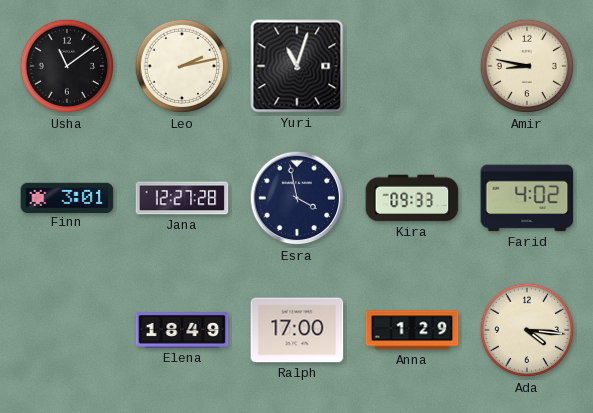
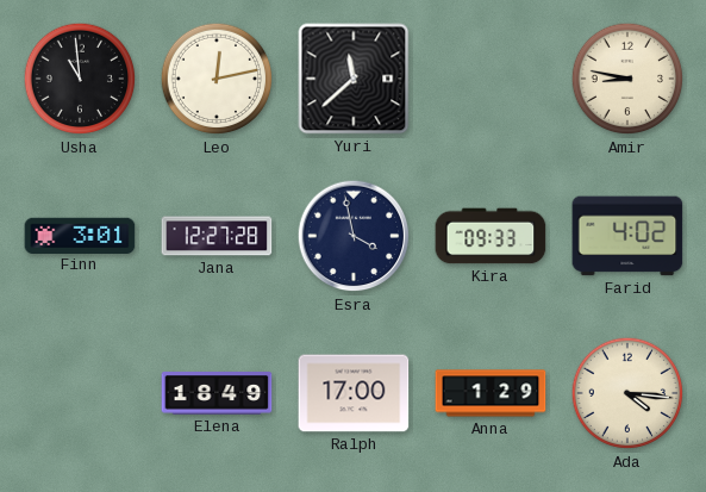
Usha: 11:09 -> 10:59 (80, 79)
Leo: 2:13 -> 12:13 (217, 79)
Yuri: 11:03 -> 11:38 (354, 79)
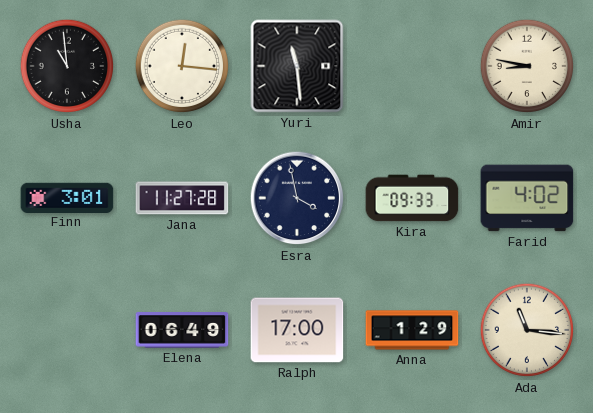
Leo: 12:13 -> 12:16 (182, 66)
Yuri: 11:38 -> 11:29 (297, 66)
Jana: 12:27 -> 11:27 (182, 198)
Elena: 18:49 -> 06:49 (182, 331)
Ada: 4:16 -> 11:16 (527, 330)
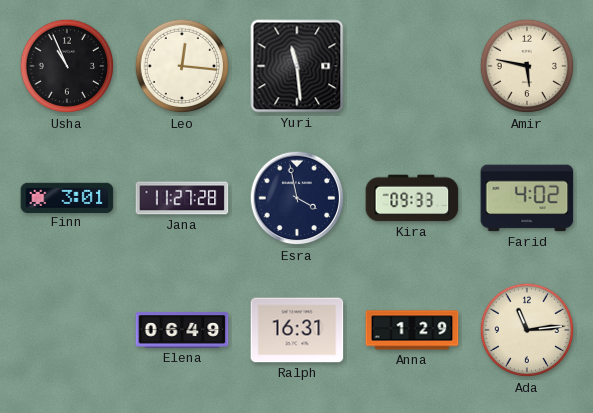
Usha: 10:59 -> 10:56 (67, 66)
Amir: 8:47 -> 5:47 (527, 66)
Ralph: 17:00 -> 16:31 (297, 330)
Ada: 11:16 -> 11:14 (527, 330)
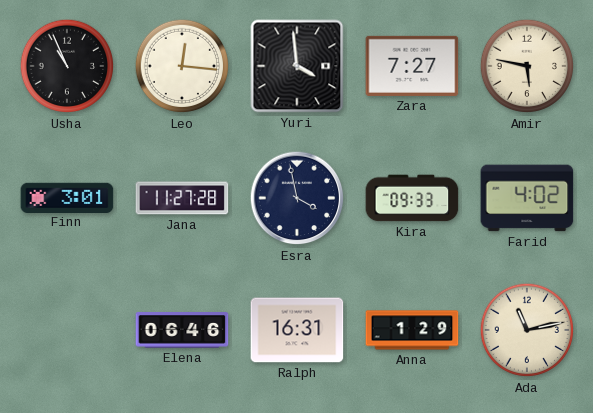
Yuri: 11:29 -> 3:59 (297, 66)
Zara: none -> 7:27 (412, 66)
Elena: 06:49 -> 06:46 (182, 331)
Ada: 11:14 -> 11:13 (527, 330)
